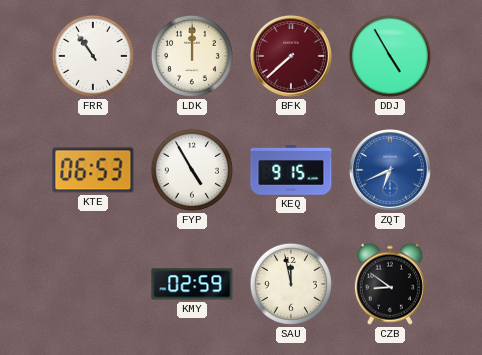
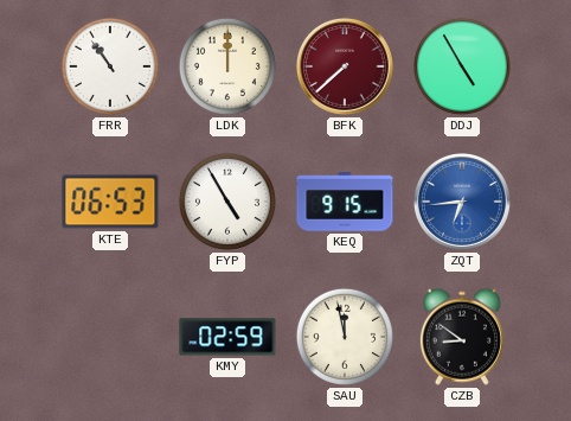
ZQT: 6:41 -> 6:44 (462, 202)
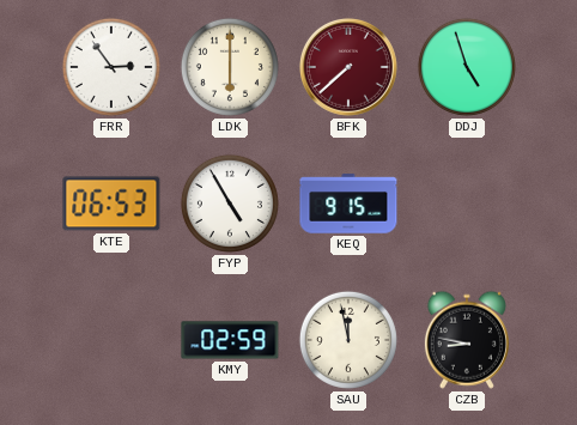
FRR: 10:54 -> 2:54 (111, 67)
LDK: 12:00 -> 6:00 (230, 67)
DDJ: 4:55 -> 4:57 (467, 67)
ZQT: 6:44 -> none (462, 202)
CZB: 8:51 -> 8:47 (467, 340)
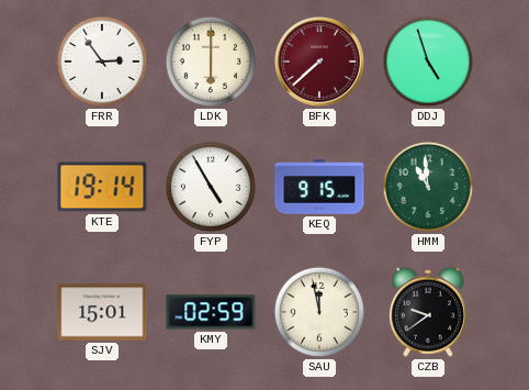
KTE: 06:53 -> 19:14 (102, 187)
HMM: none -> 10:59 (428, 187)
SJV: none -> 15:01 (102, 312)
CZB: 8:47 -> 9:39 (428, 312)
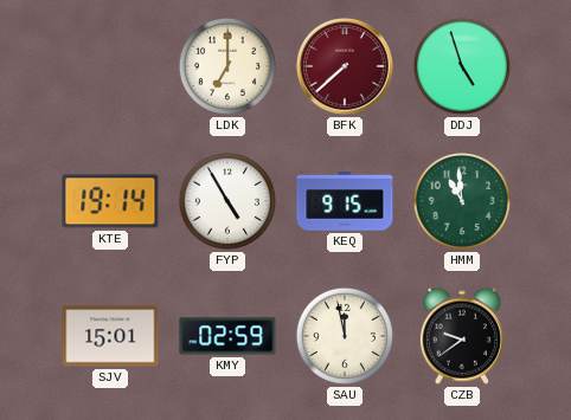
FRR: 2:54 -> none (102, 62)
LDK: 6:00 -> 7:00 (227, 66)
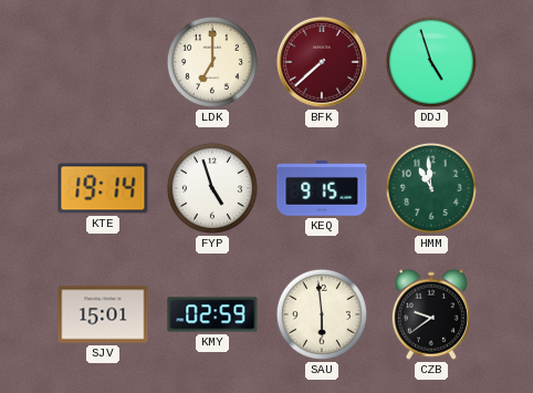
FYP: 4:55 -> 4:57 (212, 188)
SAU: 11:58 -> 5:59 (322, 314)
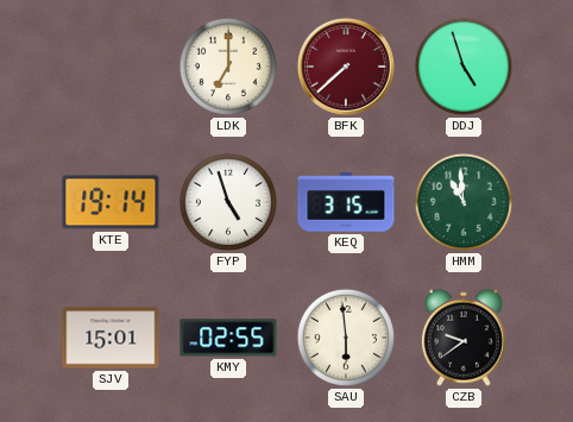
KEQ: 9:15 -> 3:15 (346, 202)
KMY: 02:59 -> 02:55 (228, 338)
